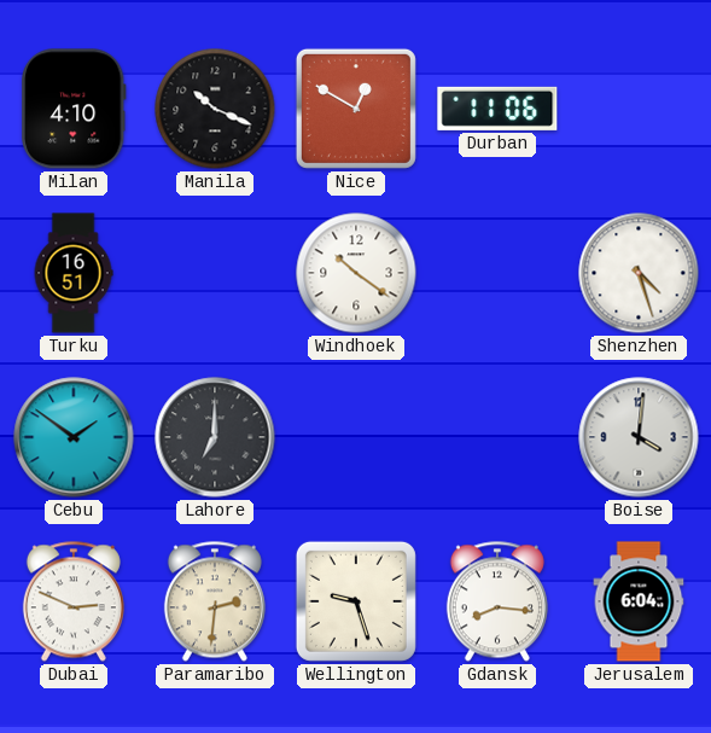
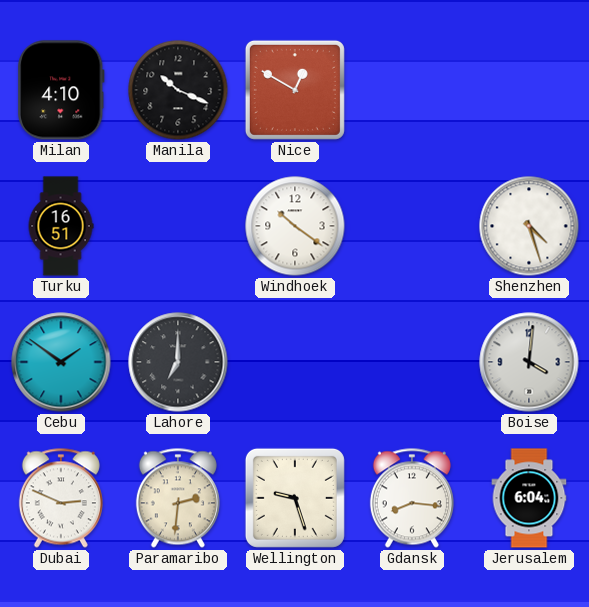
Durban: 11:06 -> none (497, 109)
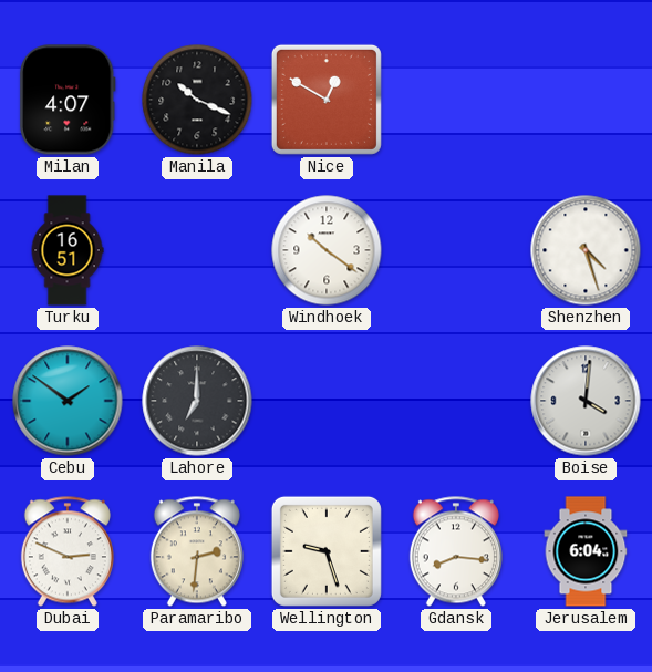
Milan: 4:10 -> 4:07 (68, 100)
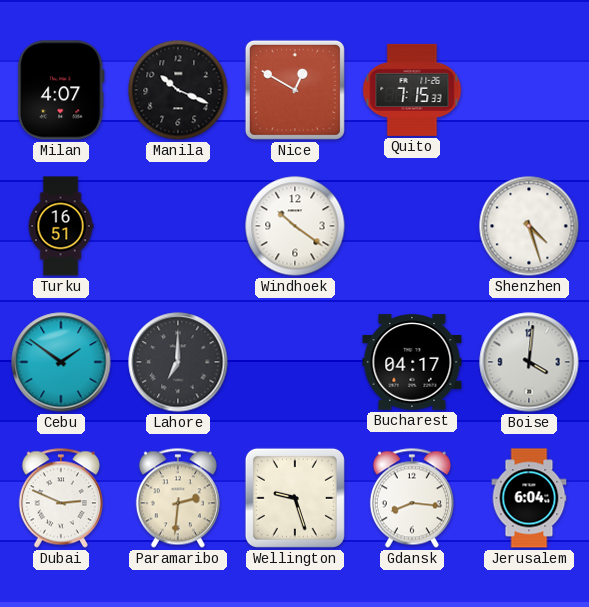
Quito: none -> 7:15 (412, 90)
Bucharest: none -> 04:17 (412, 362)
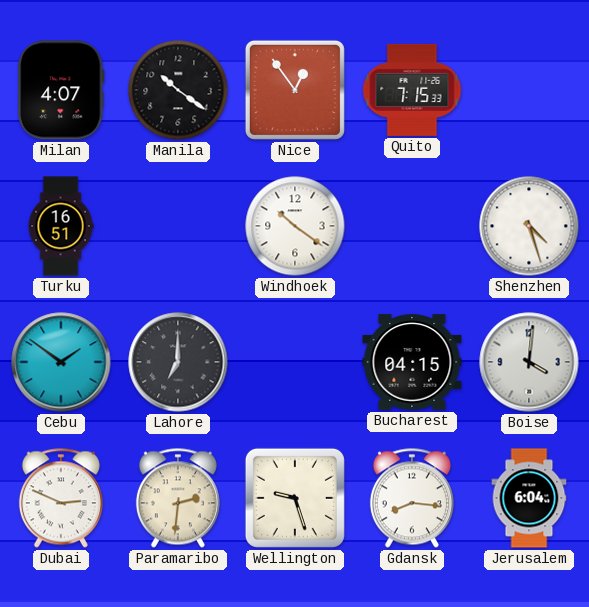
Manila: 10:19 -> 10:21 (178, 90)
Nice: 12:50 -> 12:54 (295, 90)
Bucharest: 04:17 -> 04:15 (412, 362)
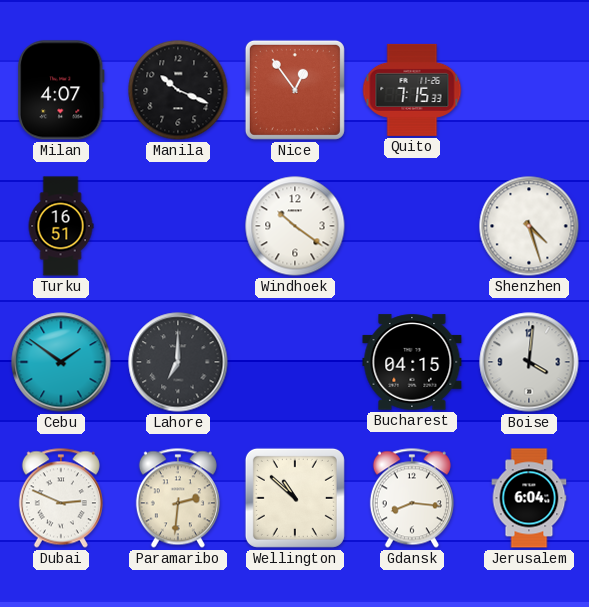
Manila: 10:21 -> 10:19 (178, 90)
Wellington: 9:27 -> 10:52 (295, 498)
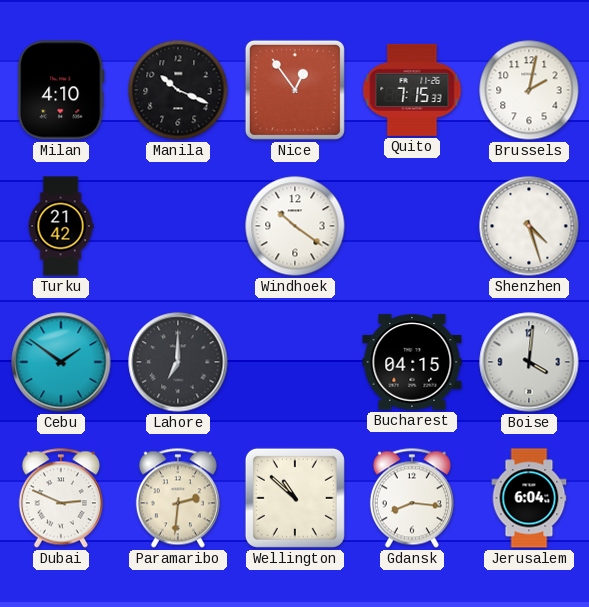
Milan: 4:07 -> 4:10 (61, 90)
Brussels: none -> 2:02 (529, 90)
Turku: 16:51 -> 21:42 (61, 226)
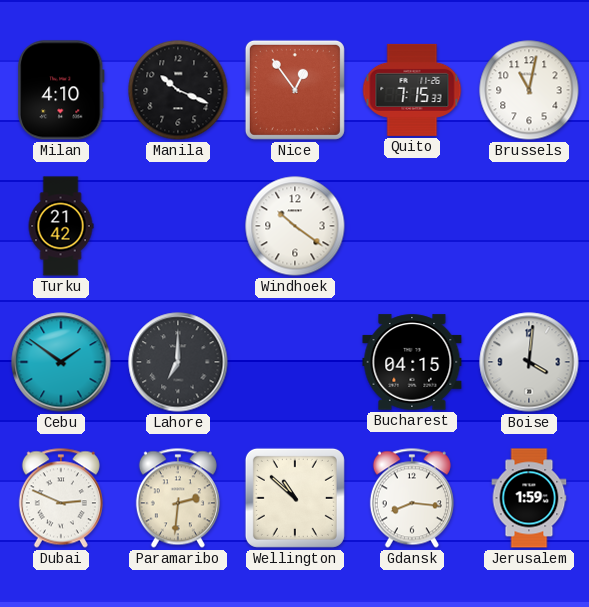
Brussels: 2:02 -> 11:02 (529, 90)
Shenzhen: 4:27 -> none (529, 226)
Jerusalem: 6:04 -> 1:59 (529, 498)
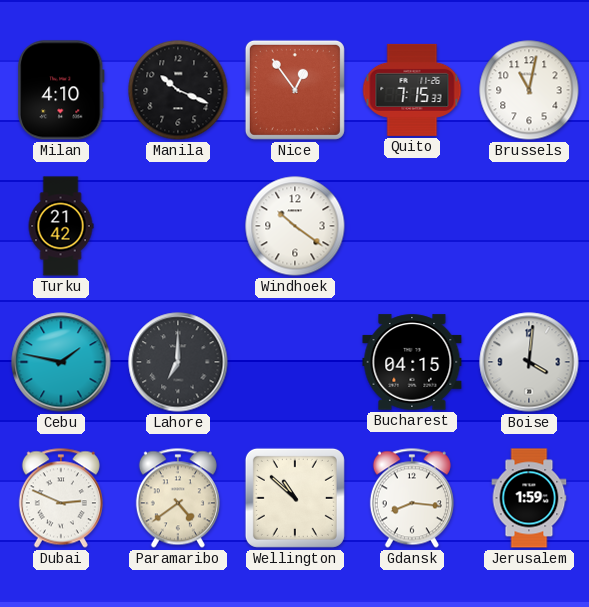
Cebu: 1:51 -> 1:47 (61, 362)
Paramaribo: 2:31 -> 4:39 (178, 498)
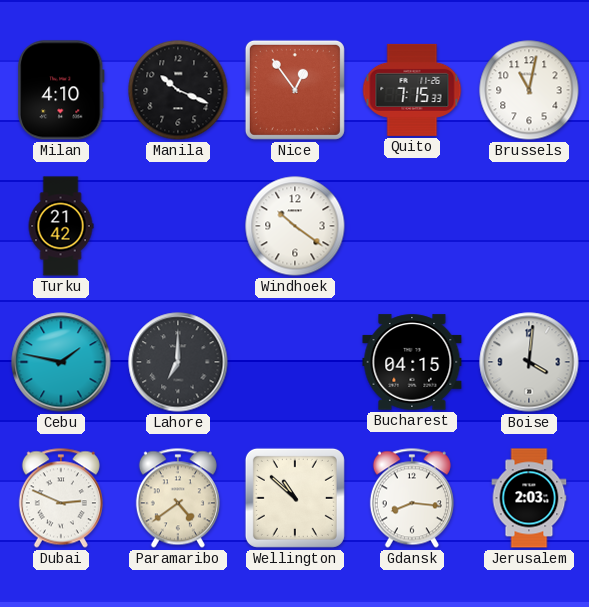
Jerusalem: 1:59 -> 2:03 (529, 498)
